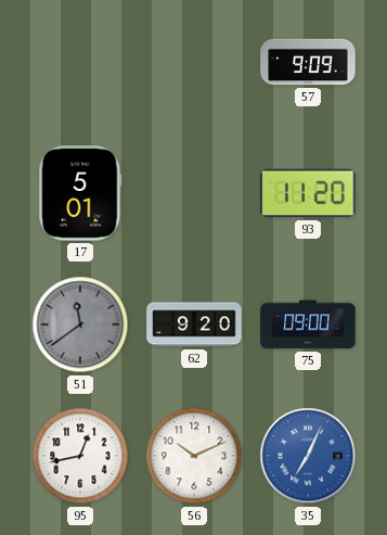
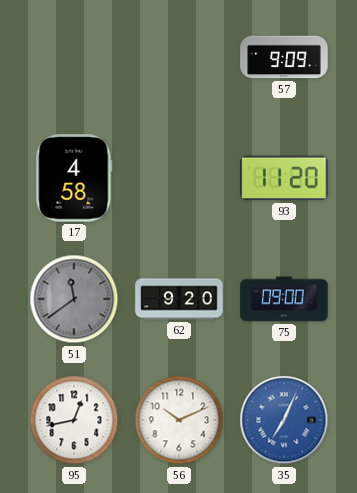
17: 5:01 -> 4:58 (74, 178)
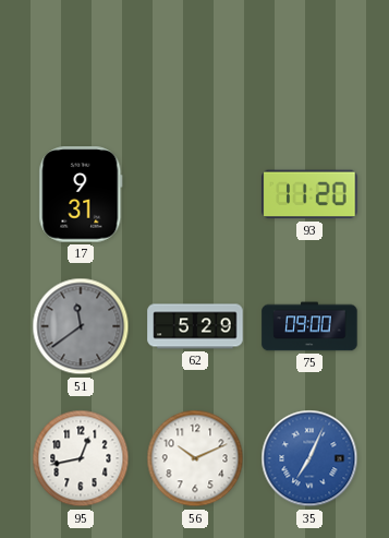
57: 9:09 -> none (284, 57)
17: 4:58 -> 9:31 (81, 194)
62: 9:20 -> 5:29 (195, 326)
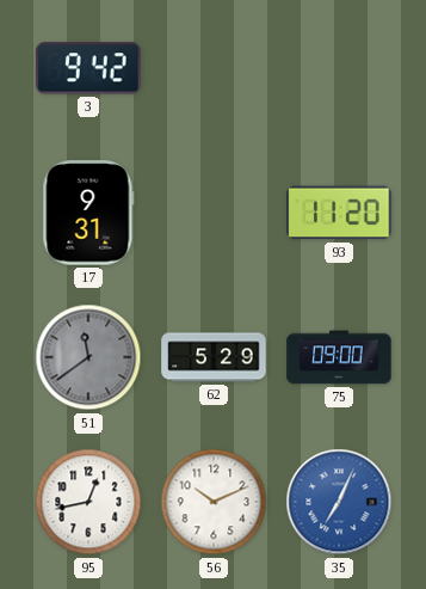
3: none -> 9:42 (88, 68)
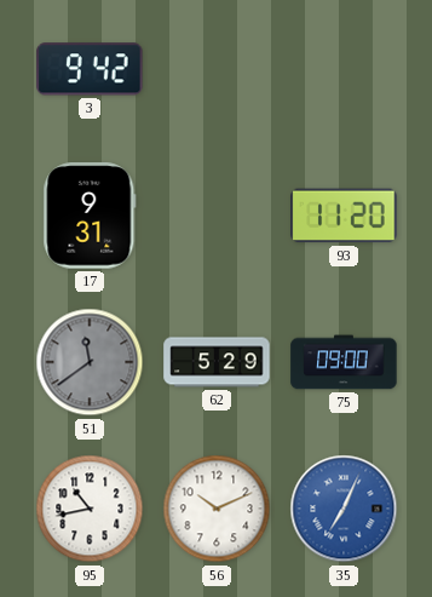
95: 12:43 -> 10:43 (90, 509)
